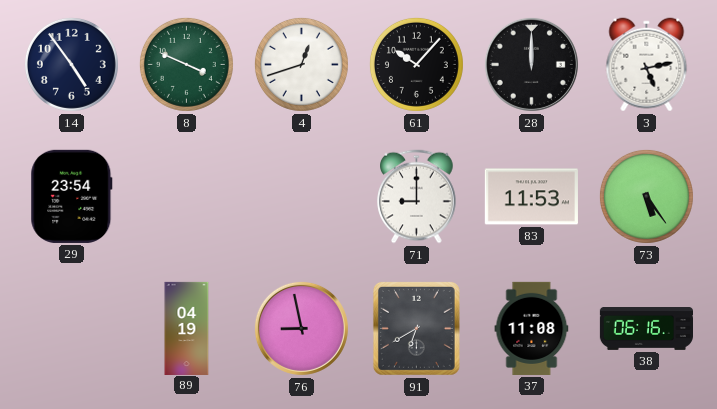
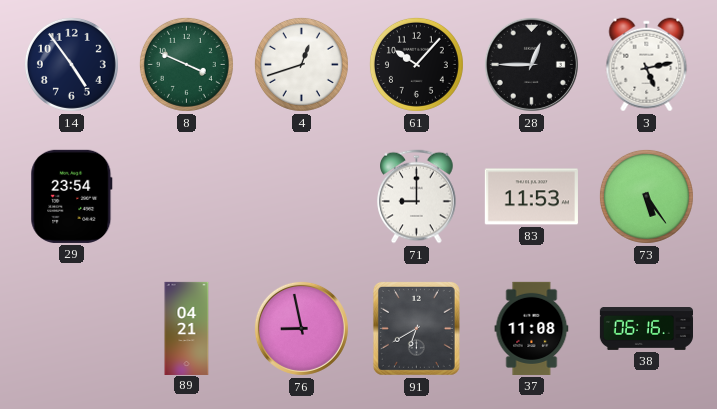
28: 12:00 -> 12:45 (531, 64)
89: 04:19 -> 04:21 (187, 328)
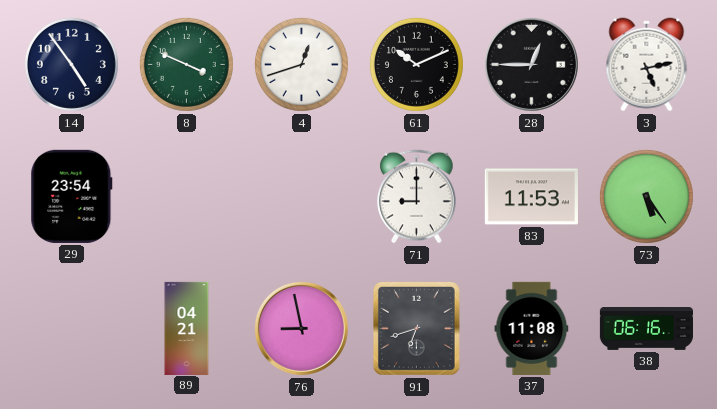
61: 10:07 -> 10:11 (416, 64)
91: 6:40 -> 6:42 (416, 328)
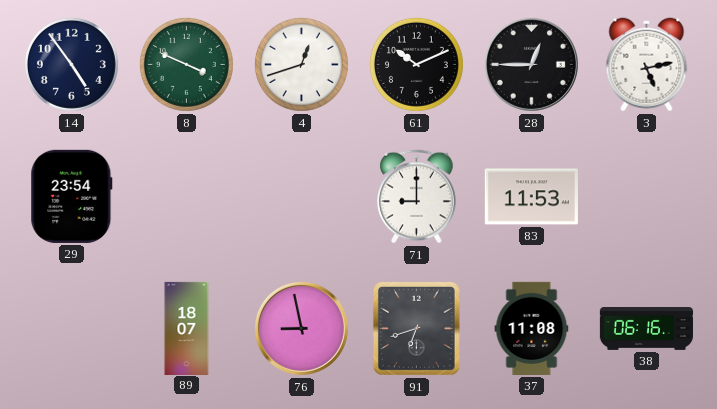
73: 5:24 -> none (646, 196)
89: 04:21 -> 18:07 (187, 328)
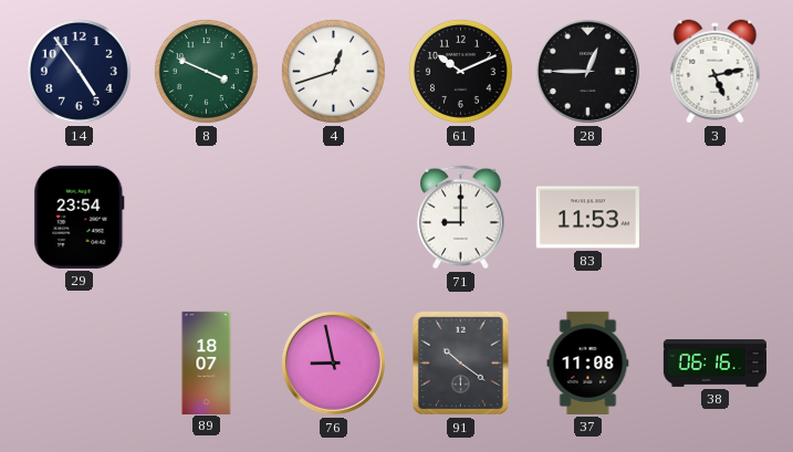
91: 6:42 -> 10:21 (460, 362)
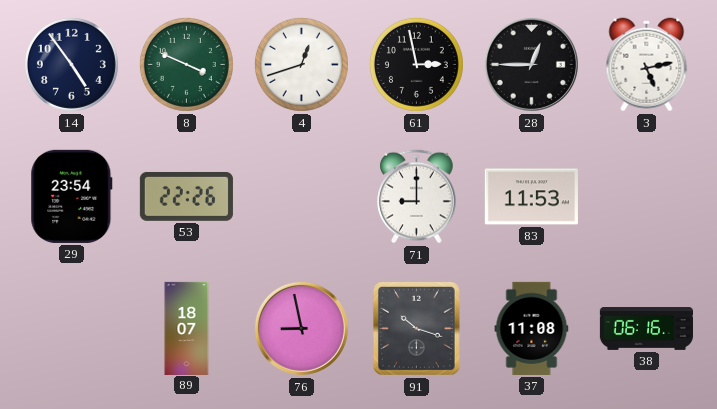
61: 10:11 -> 2:58 (416, 64)
53: none -> 22:26 (186, 196)
91: 10:21 -> 10:18 (416, 328)
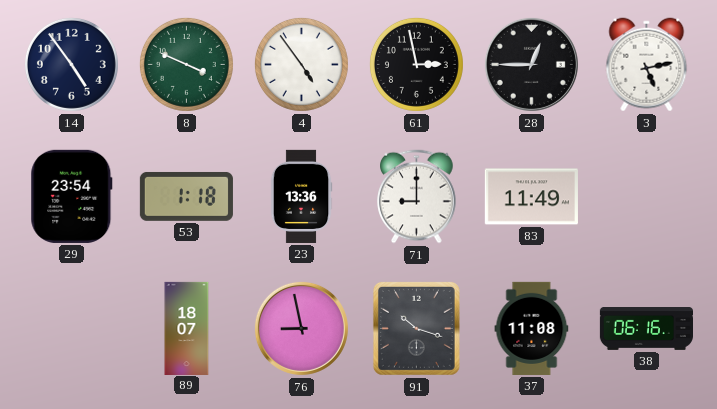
4: 12:42 -> 4:54 (301, 64)
53: 22:26 -> 1:18 (186, 196)
23: none -> 13:36 (301, 196)
83: 11:53 -> 11:49 (531, 197)
